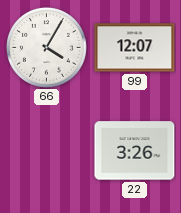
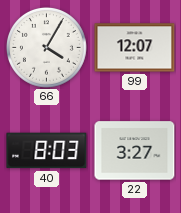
40: none -> 8:03 (47, 151)
22: 3:26 -> 3:27 (135, 151)
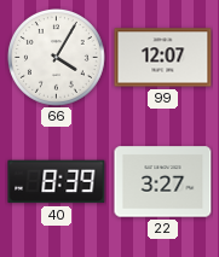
40: 8:03 -> 8:39 (57, 182)
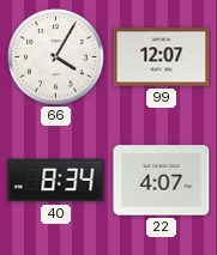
40: 8:39 -> 8:34 (56, 181)
22: 3:27 -> 4:07 (162, 181)
